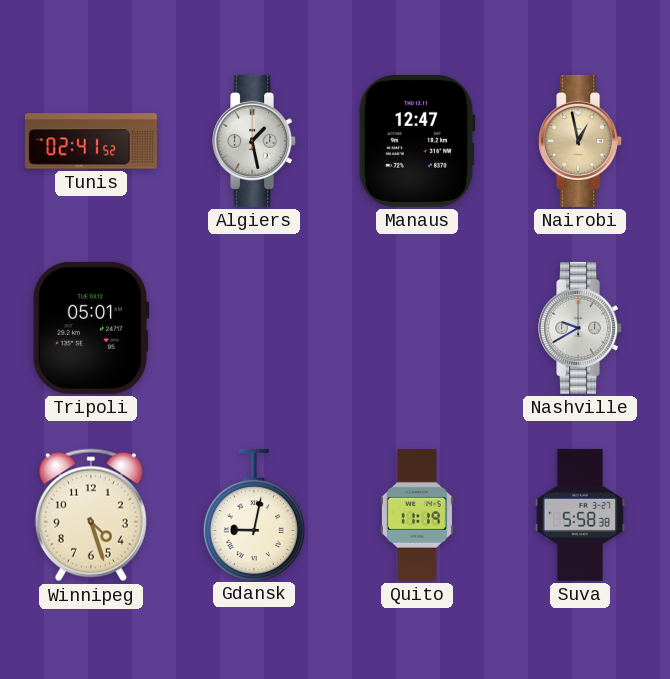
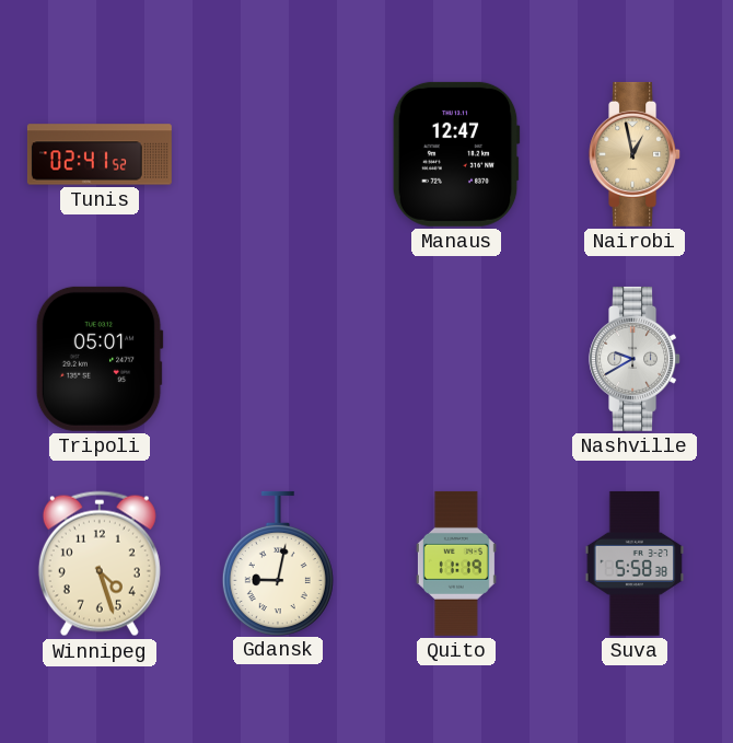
Algiers: 1:28 -> none (255, 141)
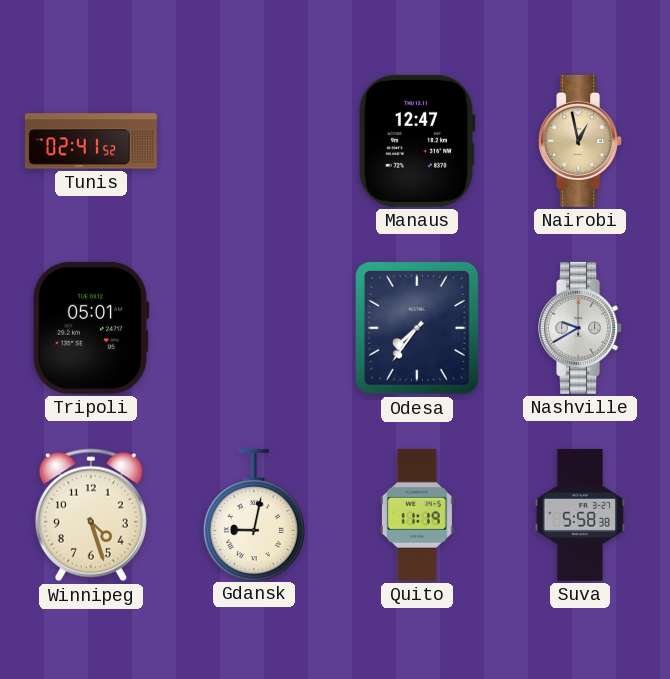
Odesa: none -> 7:36 (417, 328)
